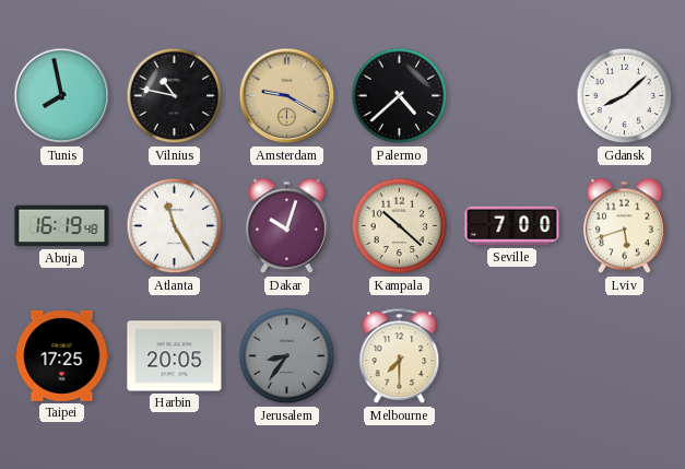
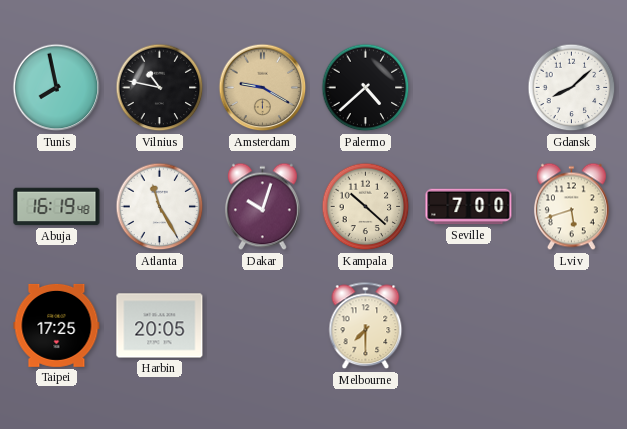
Jerusalem: 8:36 -> none (287, 356)
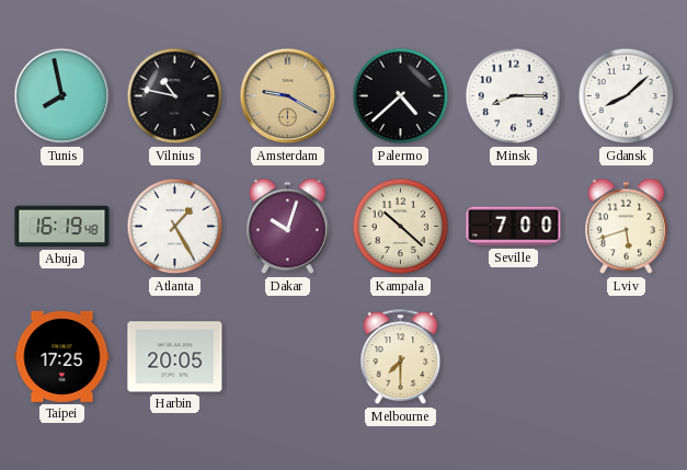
Minsk: none -> 8:15 (514, 96)
Atlanta: 11:25 -> 1:25 (175, 227)
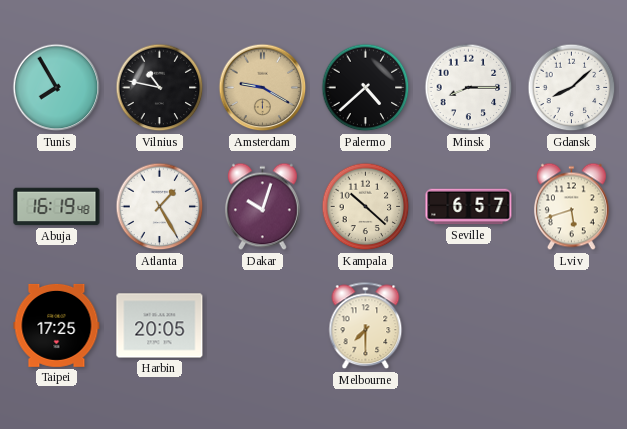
Tunis: 7:58 -> 7:55 (57, 88)
Seville: 7:00 -> 6:57 (469, 207)
